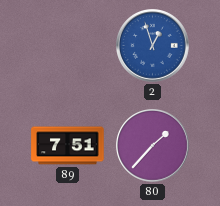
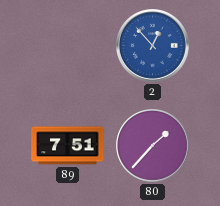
2: 12:57 -> 12:53 (153, 46)
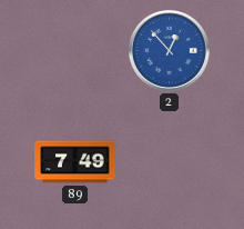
89: 7:51 -> 7:49 (75, 162)
80: 1:37 -> none (153, 146)
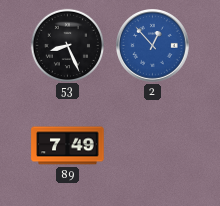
53: none -> 8:26 (67, 45)
